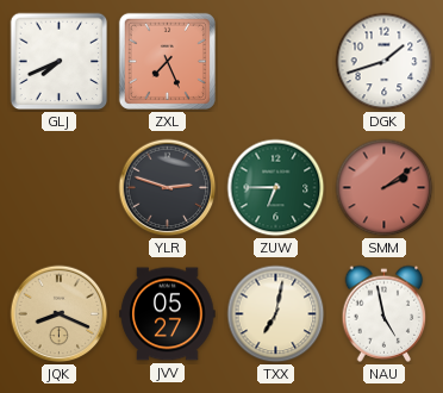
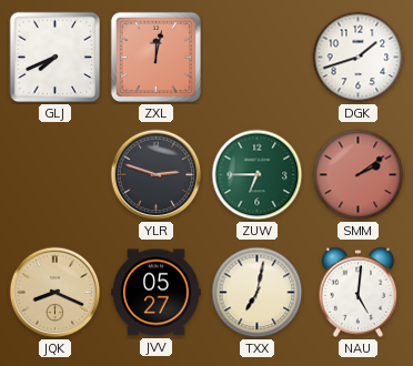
ZXL: 7:26 -> 12:02 (155, 57)
NAU: 4:58 -> 5:01 (359, 292)
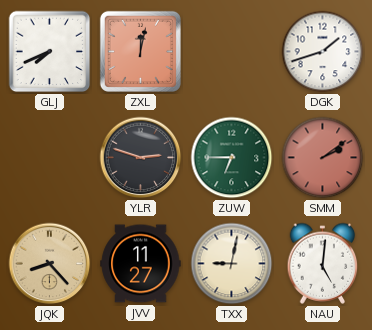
JQK: 8:19 -> 8:23 (50, 264)
JVV: 05:27 -> 11:27 (141, 264)
TXX: 7:02 -> 9:02 (232, 264)
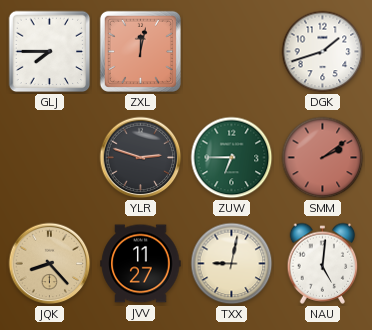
GLJ: 7:41 -> 7:45 (50, 52)
